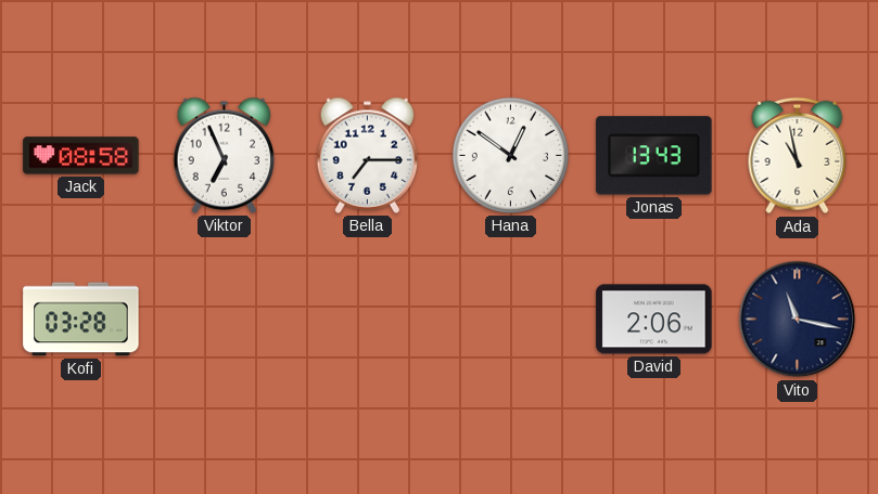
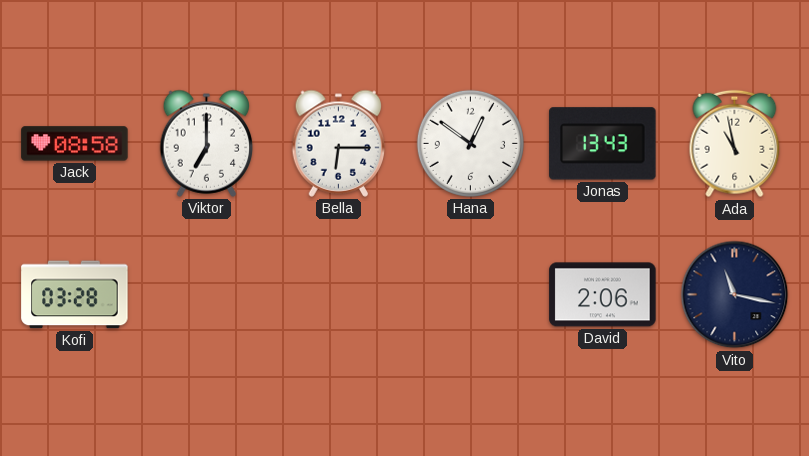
Viktor: 6:56 -> 7:00 (207, 143)
Bella: 7:15 -> 6:15 (339, 143)
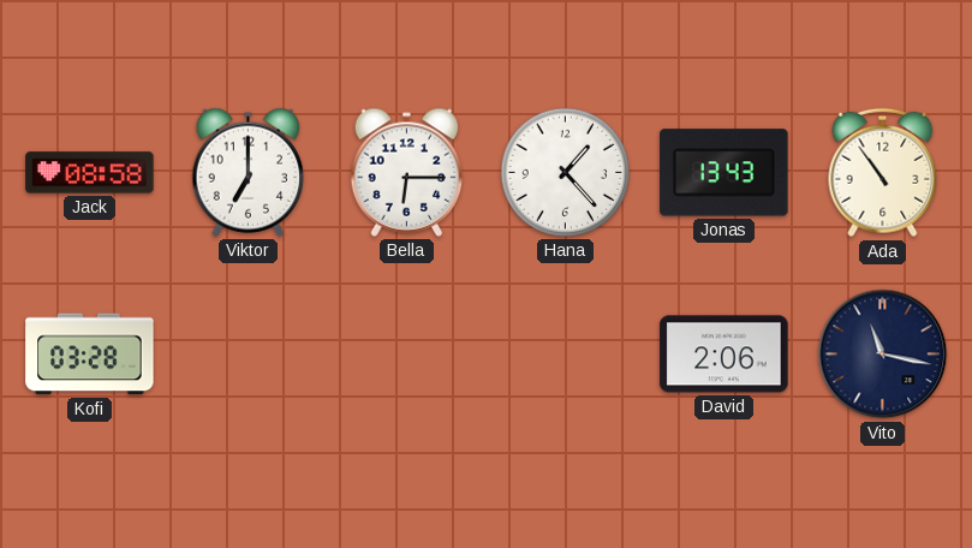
Hana: 12:51 -> 1:23 (565, 172)
Ada: 10:58 -> 10:54 (883, 173)
